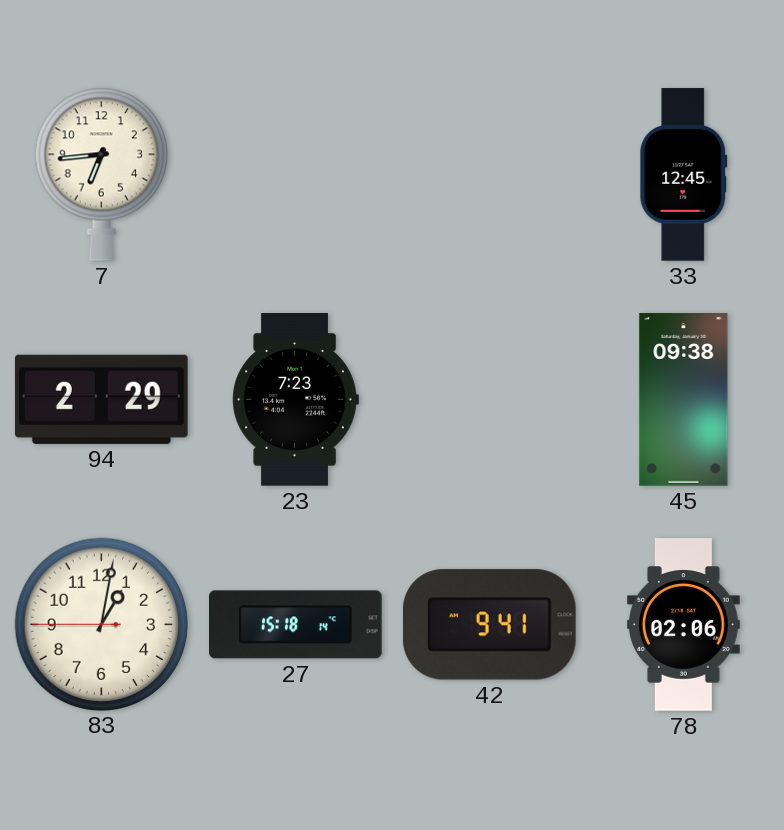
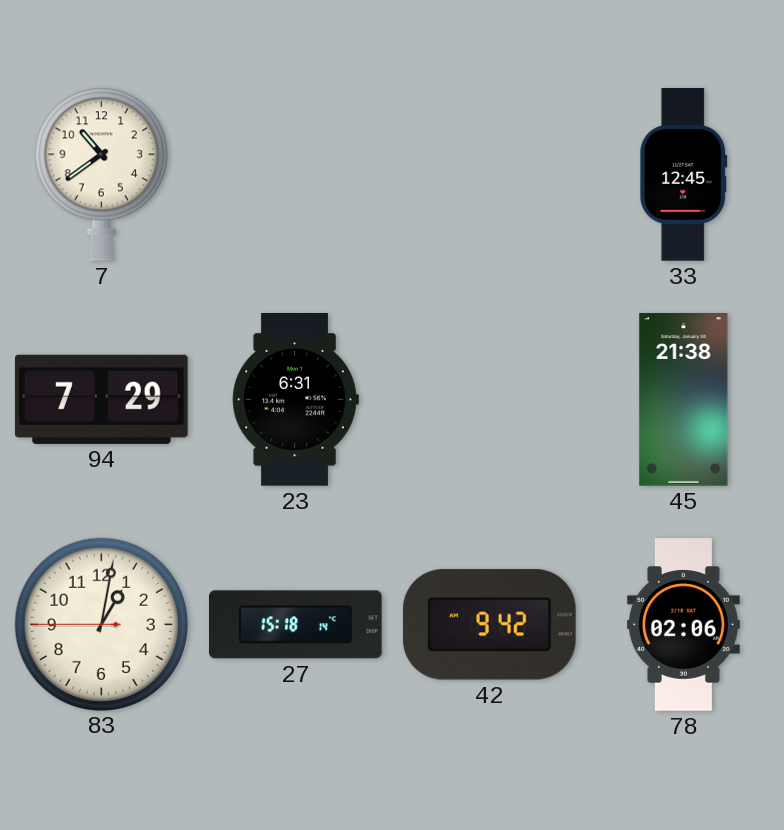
7: 6:44 -> 10:39 (101, 174)
94: 2:29 -> 7:29 (101, 399)
23: 7:23 -> 6:31 (295, 400)
45: 09:38 -> 21:38 (684, 400)
42: 9:41 -> 9:42 (489, 625)
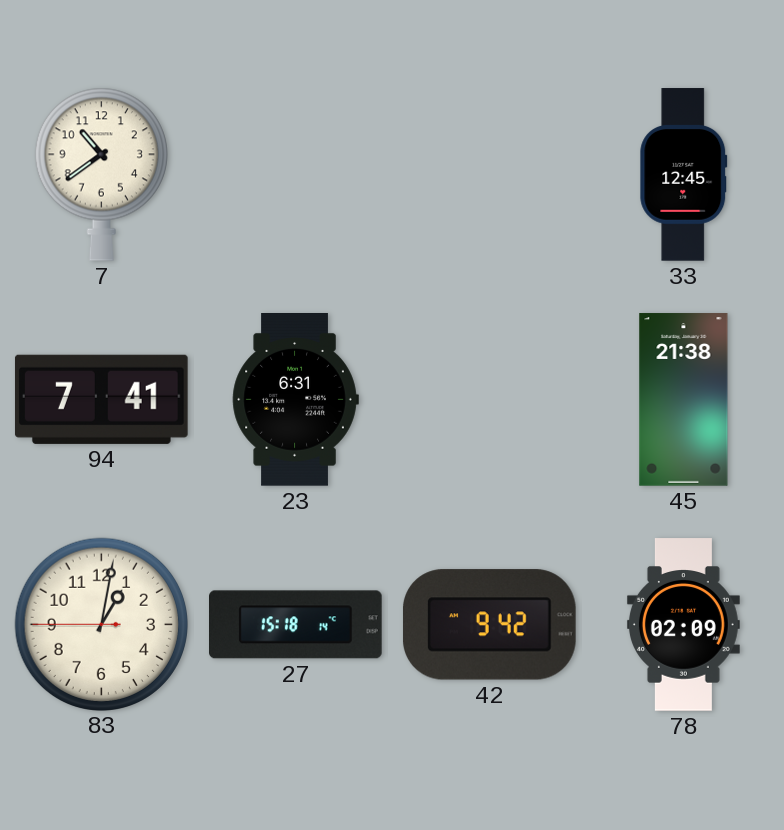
94: 7:29 -> 7:41 (101, 399)
78: 02:06 -> 02:09 (683, 625)
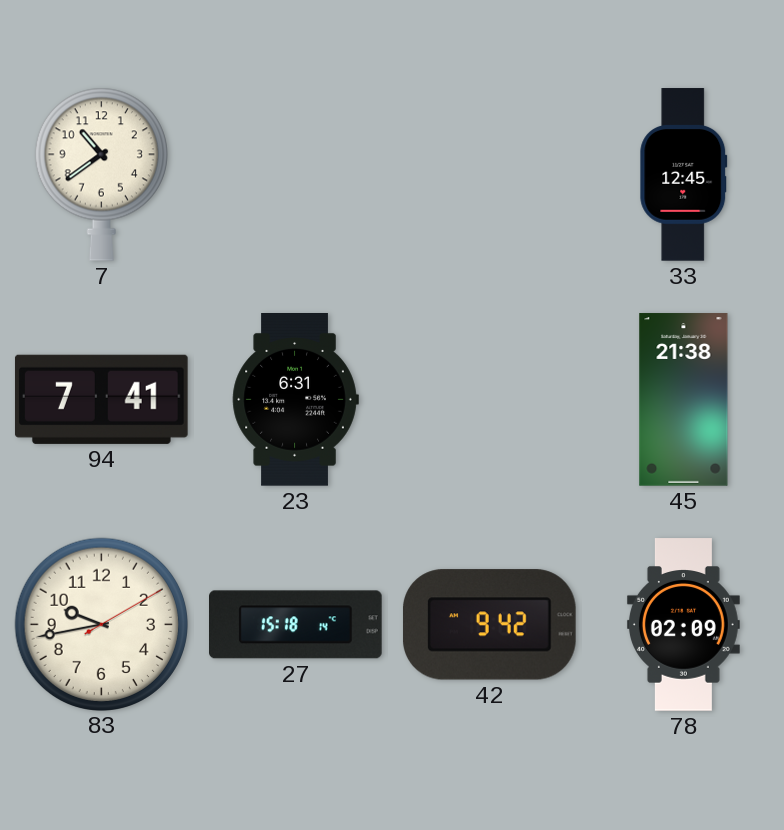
83: 1:01 -> 9:43 (101, 624)
